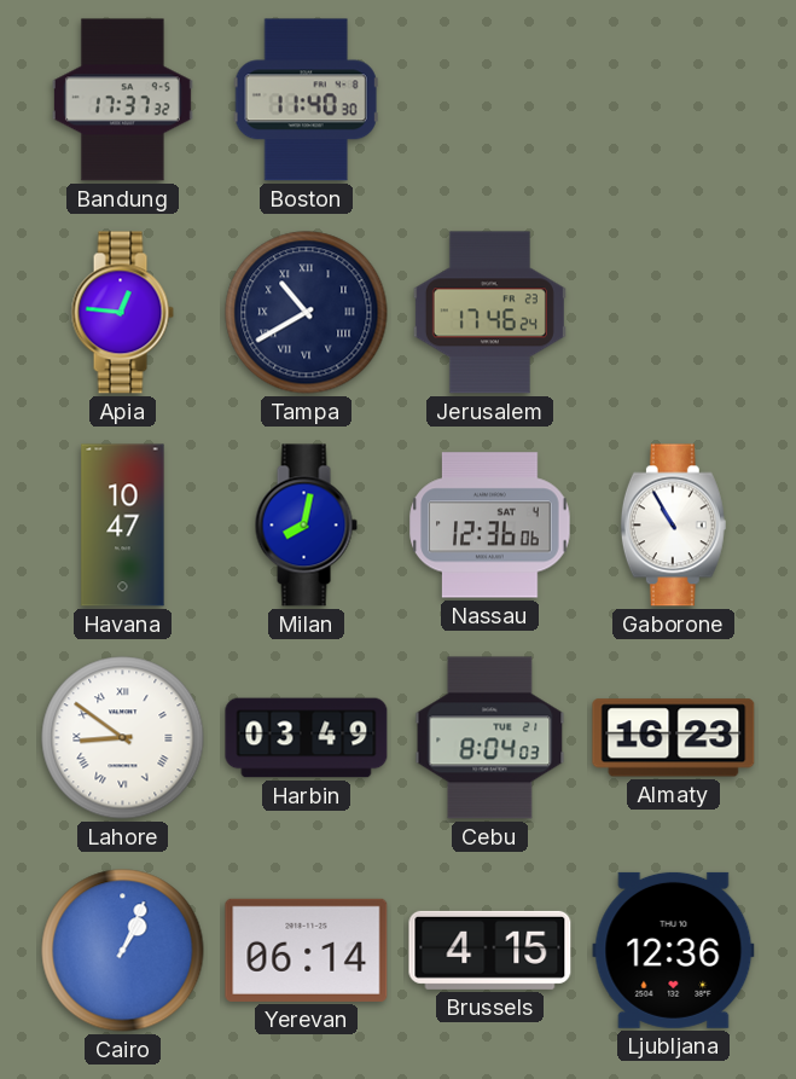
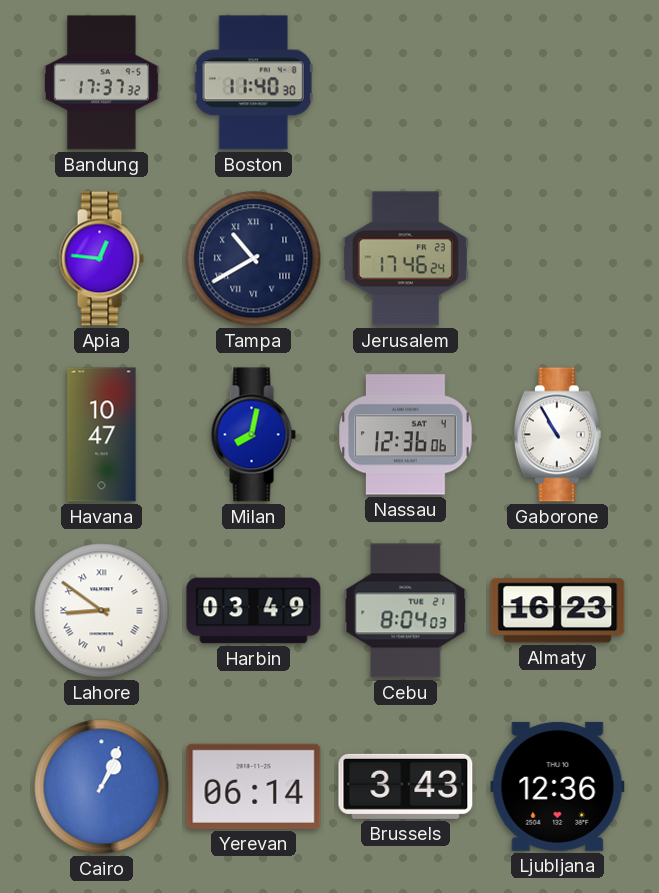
Brussels: 4:15 -> 3:43 (406, 786)
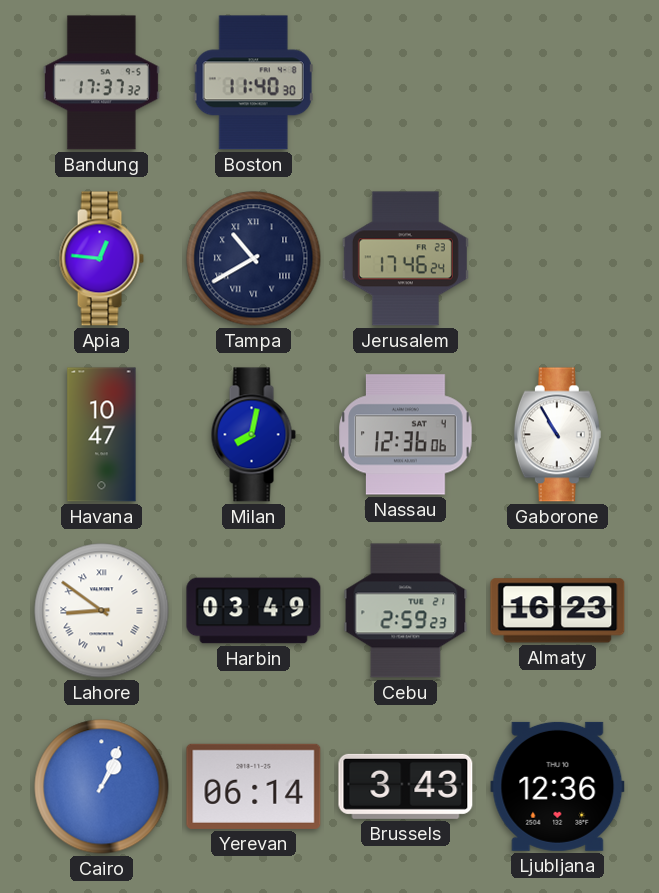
Cebu: 8:04 -> 2:59 (406, 611)
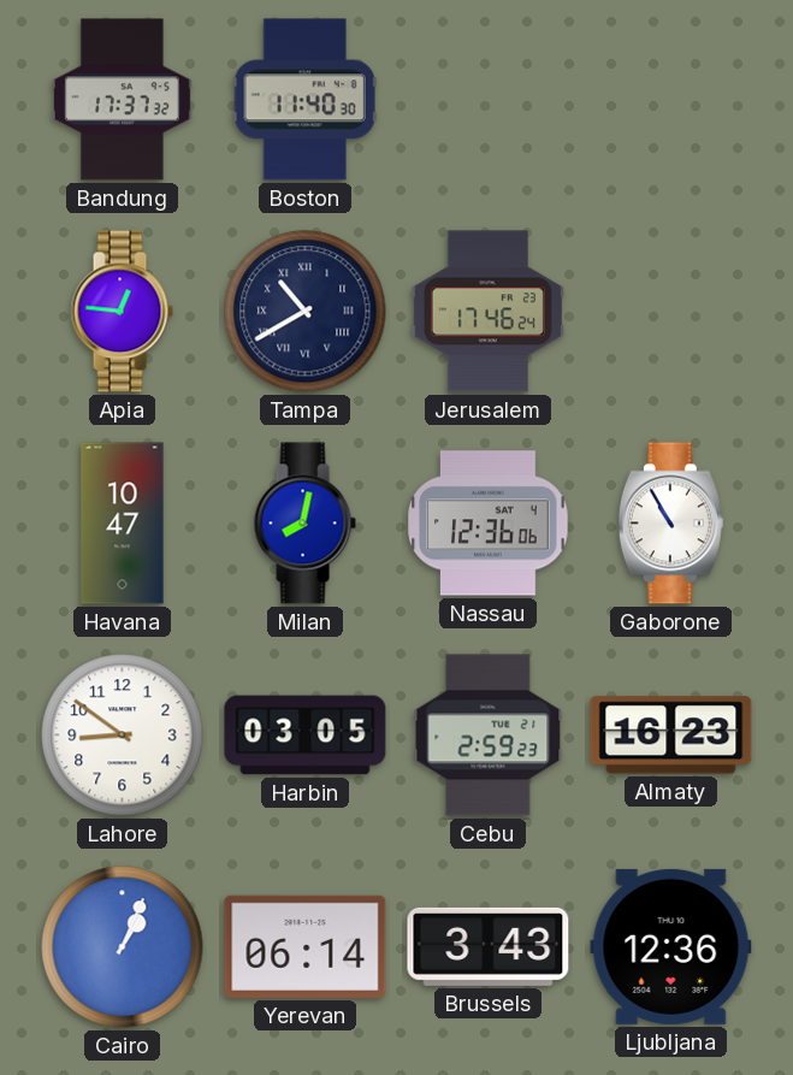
Lahore numerals: Roman -> Arabic (123, 736)
Harbin: 03:49 -> 03:05 (306, 736)
